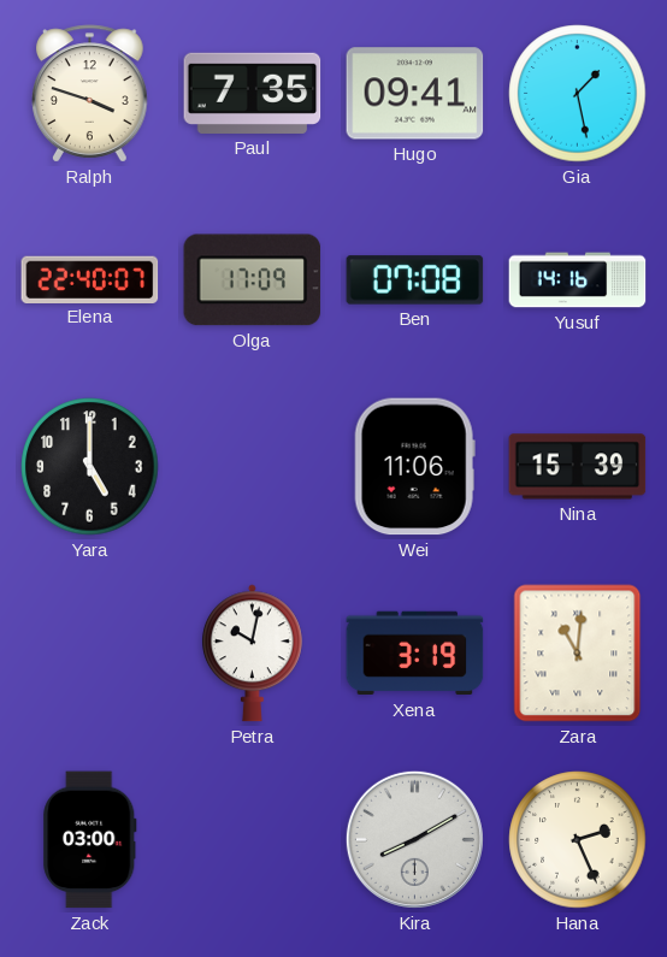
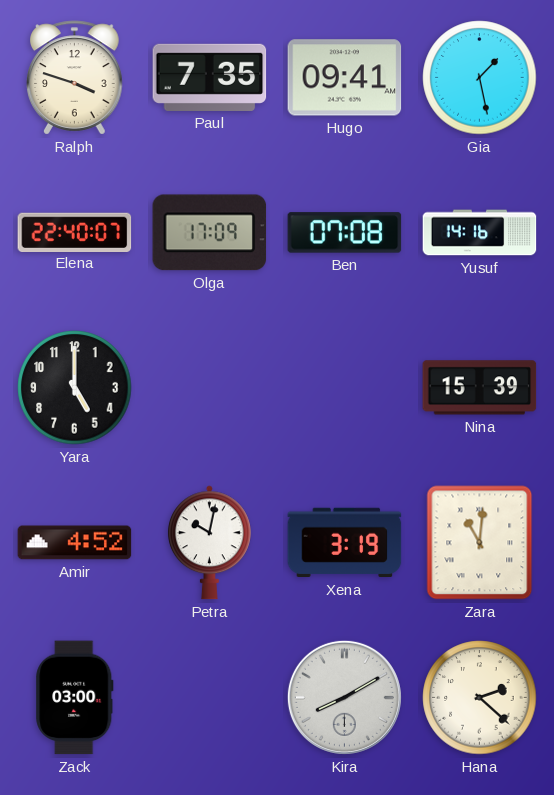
Wei: 11:06 -> none (414, 467)
Amir: none -> 4:52 (75, 543)
Hana: 2:26 -> 2:22 (480, 698)
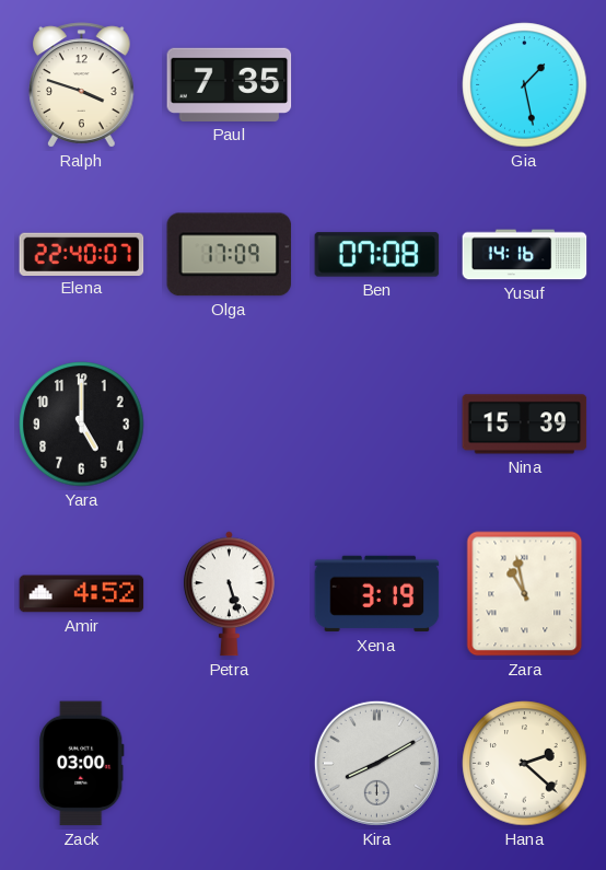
Hugo: 09:41 -> none (345, 78)
Petra: 10:02 -> 5:27 (229, 594)
Zara: 11:01 -> 10:58 (525, 594)
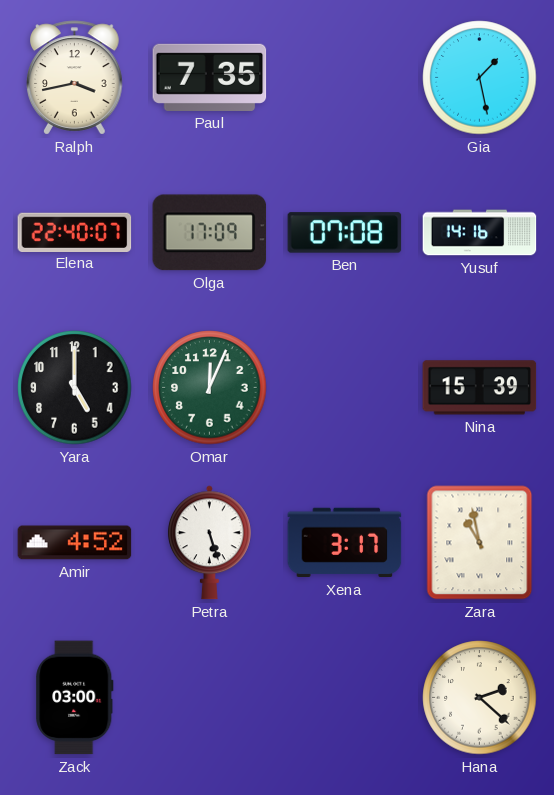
Ralph: 3:48 -> 3:43 (75, 78)
Omar: none -> 12:04 (210, 388)
Xena: 3:19 -> 3:17 (345, 543)
Kira: 8:10 -> none (376, 763)
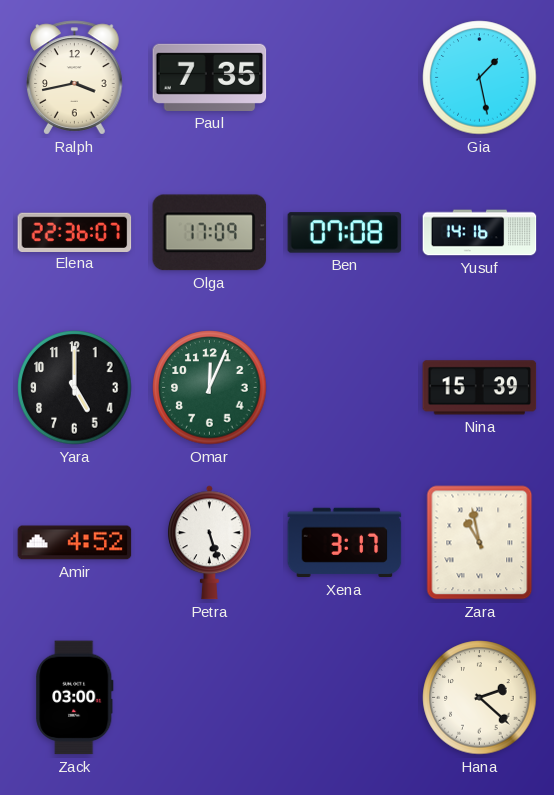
Elena: 22:40 -> 22:36 (75, 232)
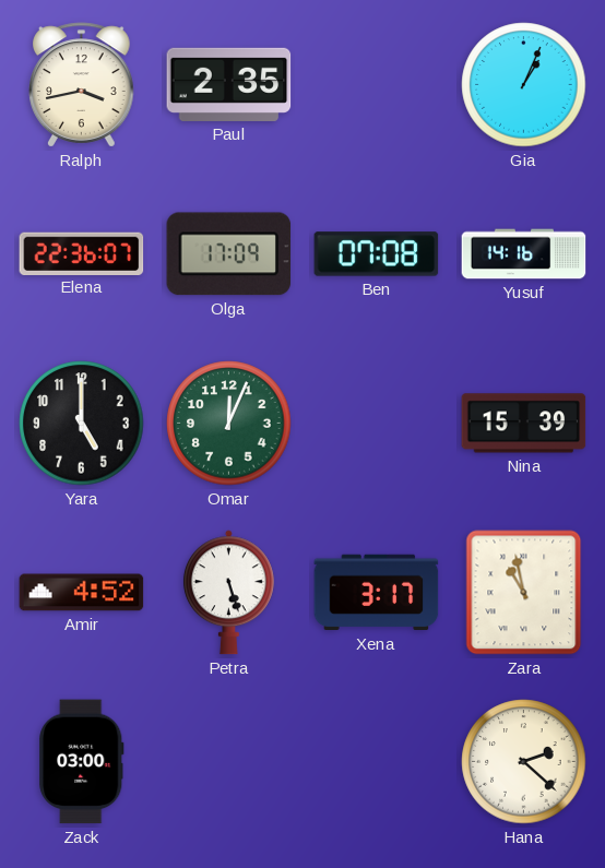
Paul: 7:35 -> 2:35 (229, 84)
Gia: 1:28 -> 1:04 (524, 85)
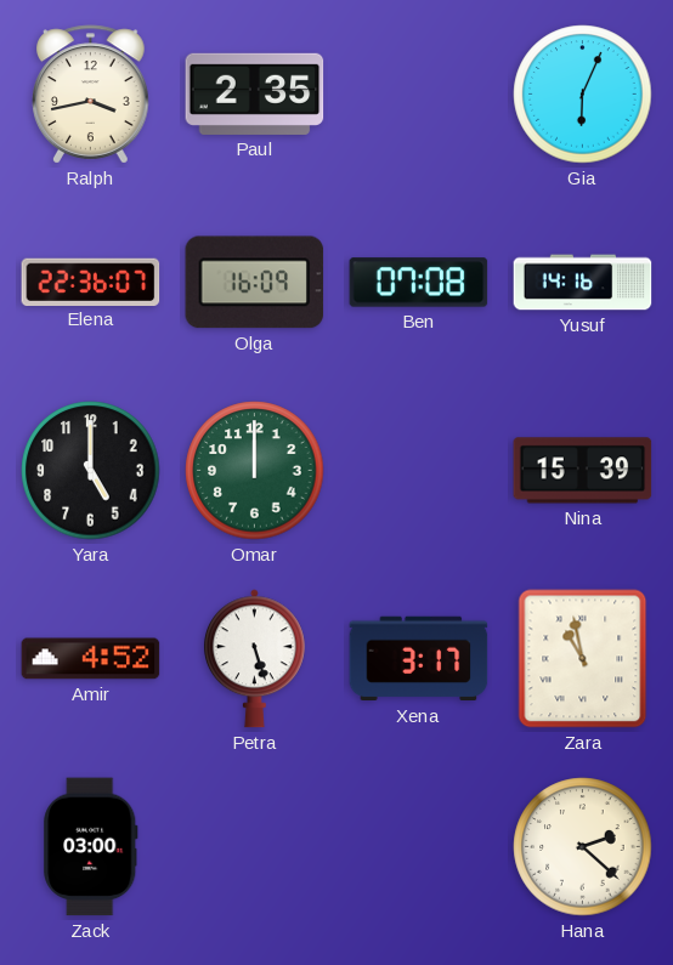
Gia: 1:04 -> 6:04 (583, 95)
Olga: 17:09 -> 16:09 (255, 283)
Omar: 12:04 -> 12:00 (255, 471)
